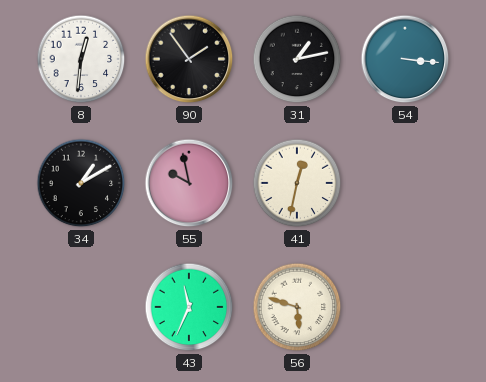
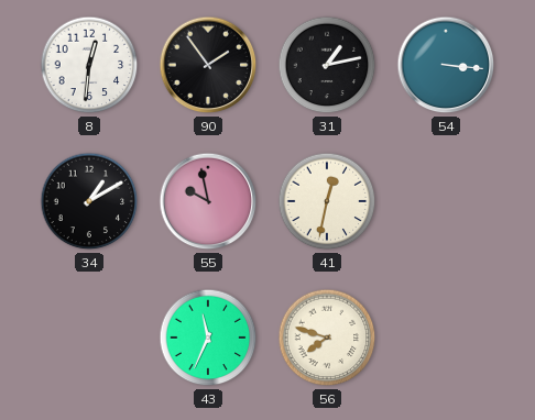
56: 5:48 -> 7:48 (327, 338)
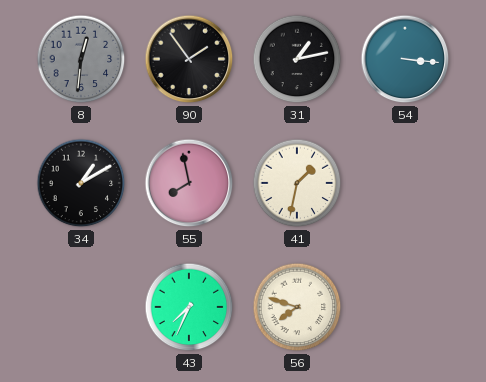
8 dial: white -> grey (81, 59)
55: 9:58 -> 7:58 (189, 183)
41: 12:32 -> 1:32 (297, 183)
43: 11:34 -> 7:34 (189, 307)
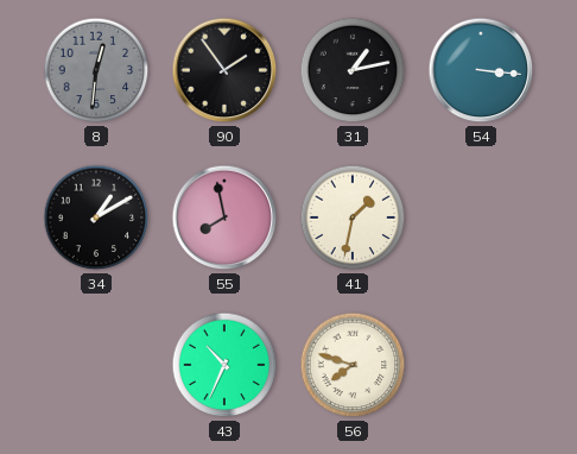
43: 7:34 -> 10:34 (224, 365)
